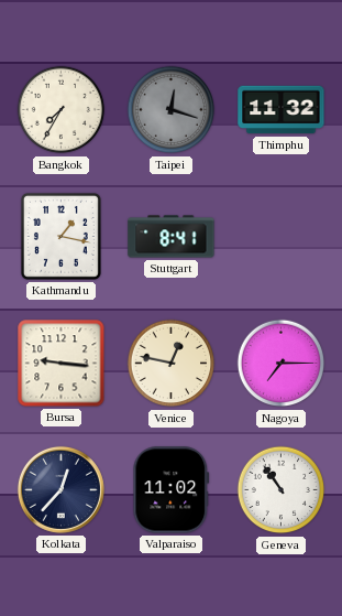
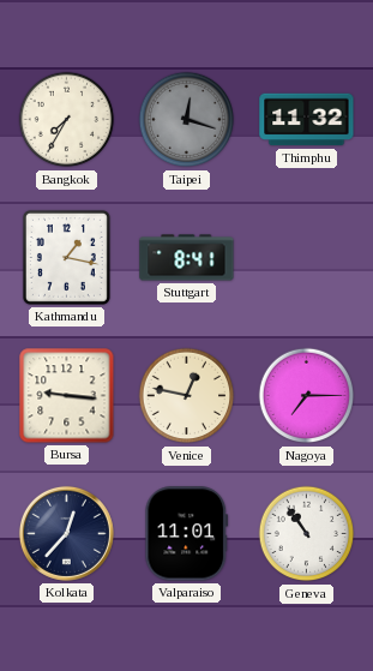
Valparaiso: 11:02 -> 11:01 (187, 534)
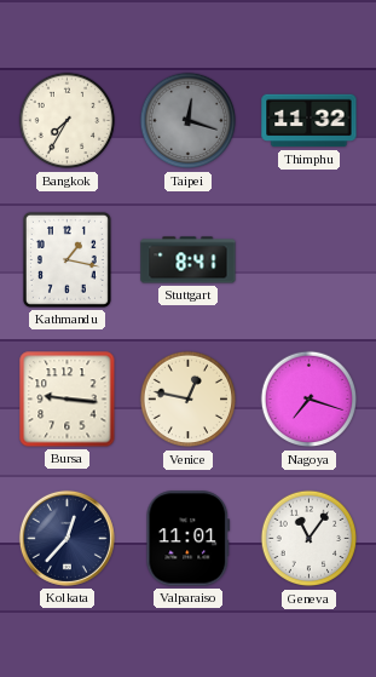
Nagoya: 7:15 -> 7:18 (310, 400)
Geneva: 10:54 -> 11:06 (310, 539)
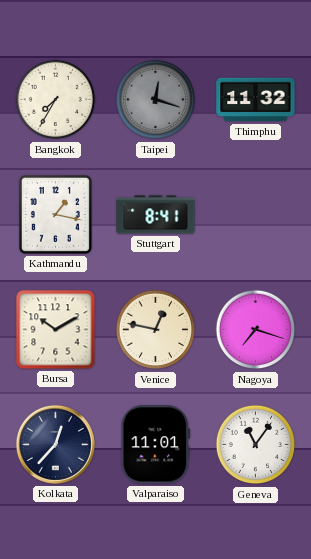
Bursa: 9:16 -> 10:10 (56, 330)
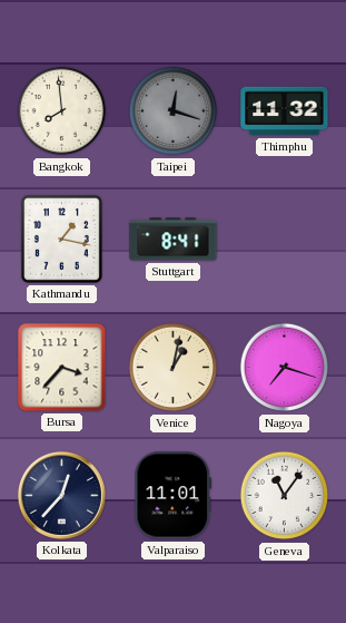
Bangkok: 7:35 -> 7:59 (62, 111)
Bursa: 10:10 -> 3:37 (62, 368)
Venice: 12:47 -> 1:02 (174, 368)
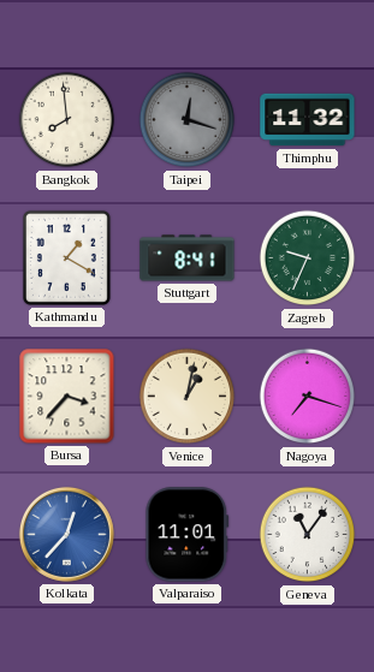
Kathmandu: 1:17 -> 1:20 (66, 257)
Zagreb: none -> 9:34 (308, 258)
Kolkata dial: navy -> blue (66, 534)
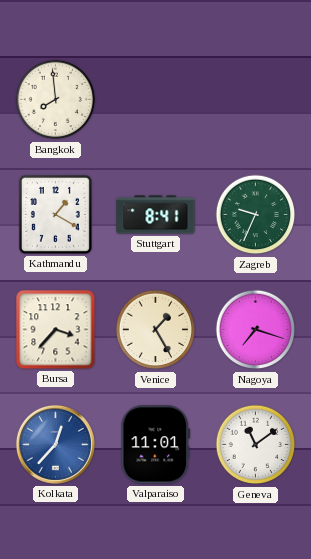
Taipei: 12:18 -> none (188, 120)
Thimphu: 11:32 -> none (308, 120)
Venice: 1:02 -> 1:25 (156, 330)
Geneva: 11:06 -> 11:09 (256, 445)
